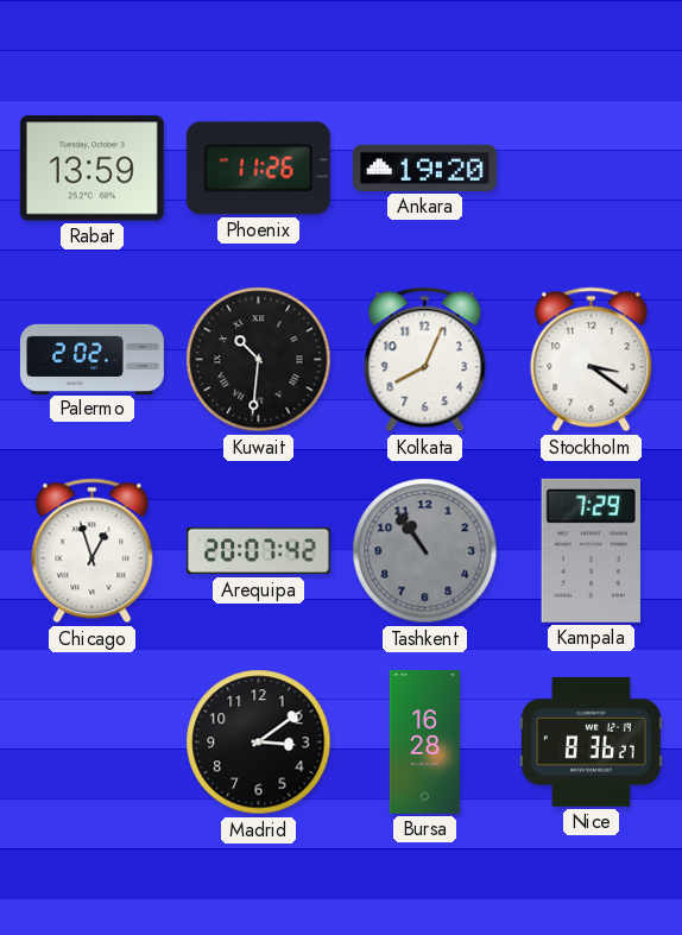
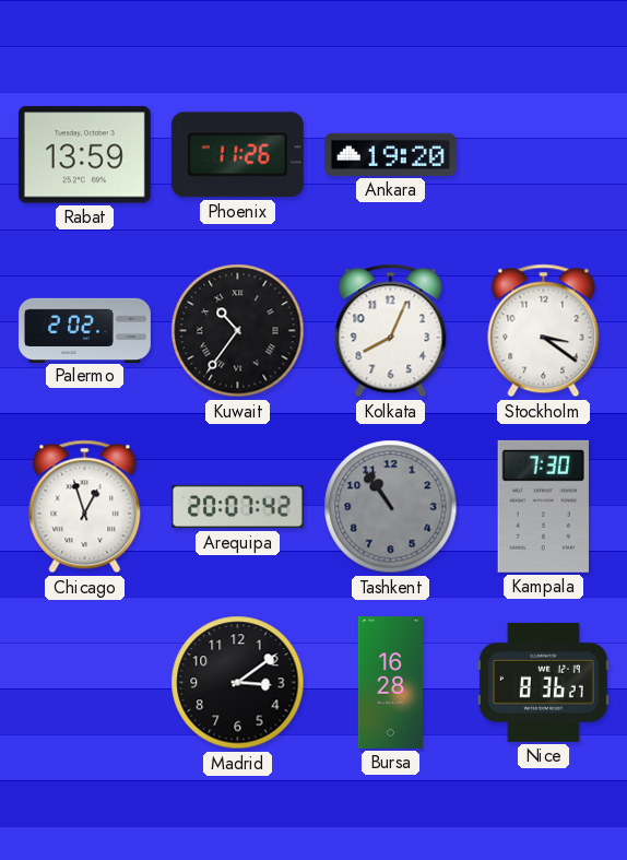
Kuwait: 10:31 -> 10:36 (238, 331)
Kampala: 7:29 -> 7:30 (543, 506)
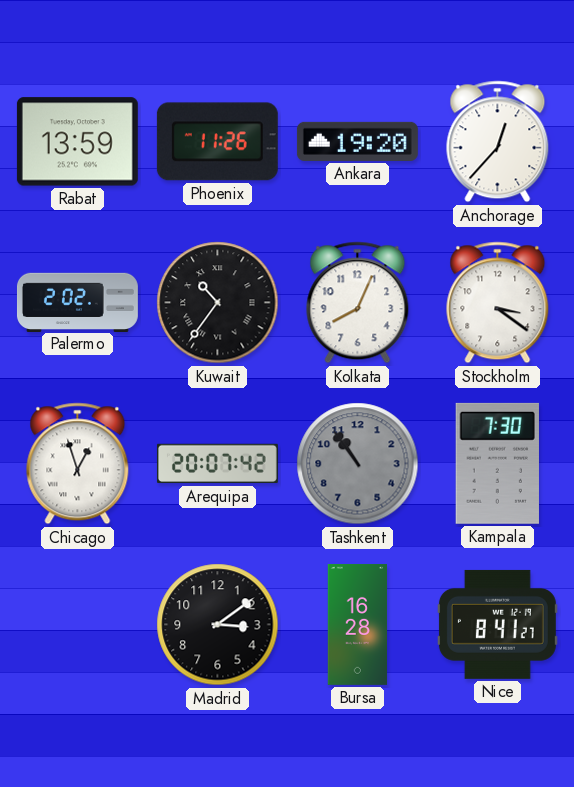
Anchorage: none -> 12:37 (498, 142)
Nice: 8:36 -> 8:41 (497, 624)
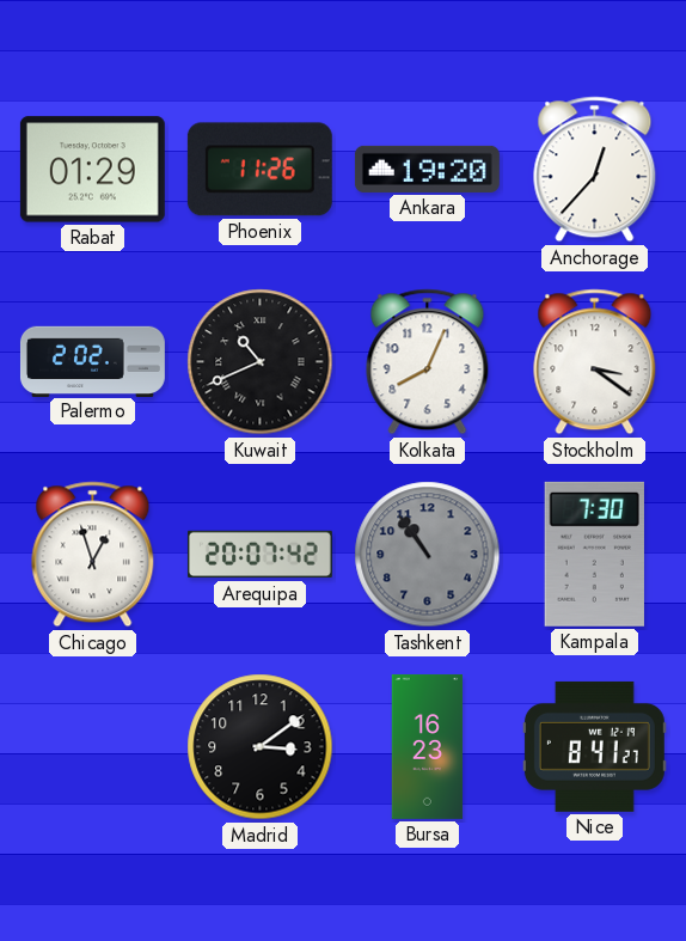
Rabat: 13:59 -> 01:29 (92, 170)
Kuwait: 10:36 -> 10:41 (261, 362)
Bursa: 16:28 -> 16:23 (428, 746)
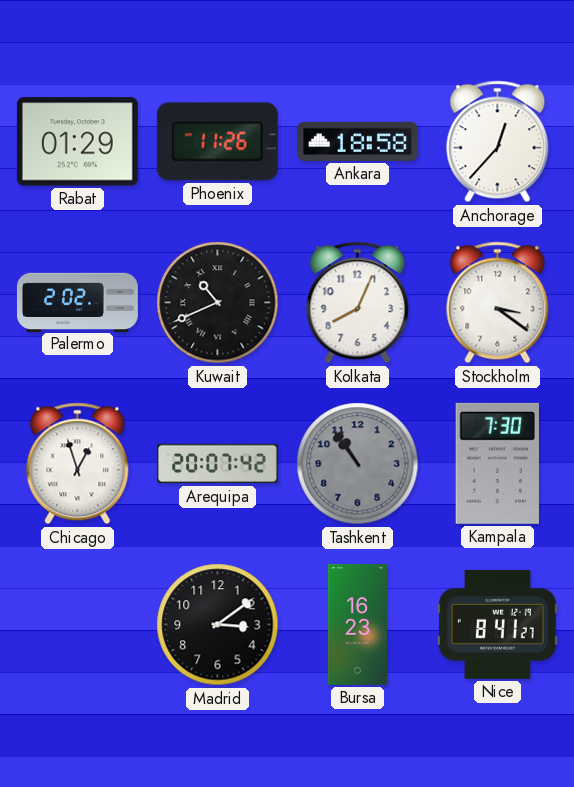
Ankara: 19:20 -> 18:58 (357, 141)
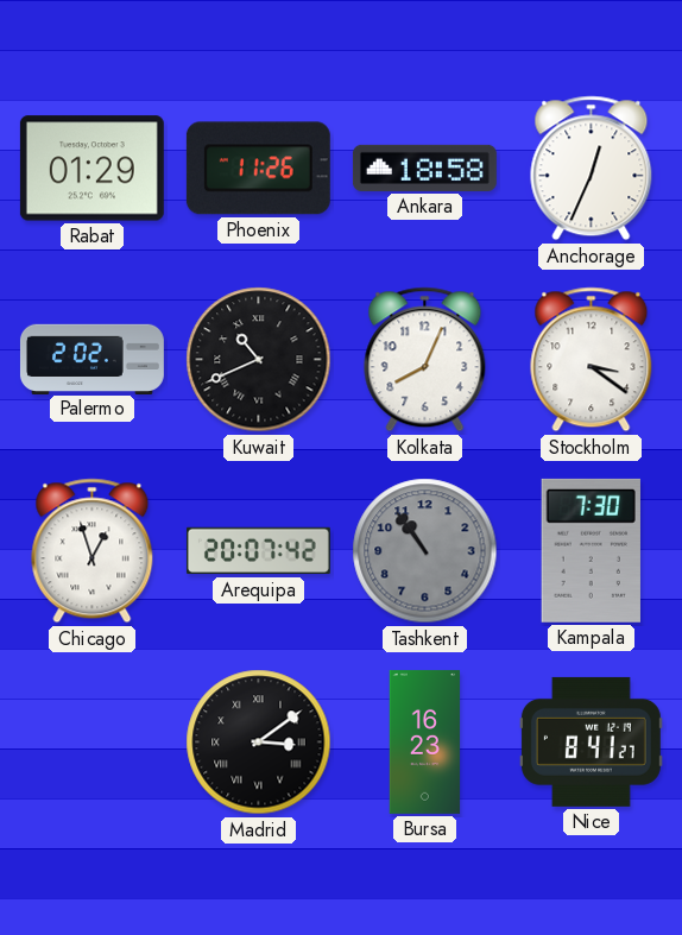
Anchorage: 12:37 -> 12:34 (592, 169)
Madrid numerals: Arabic -> Roman (259, 743)
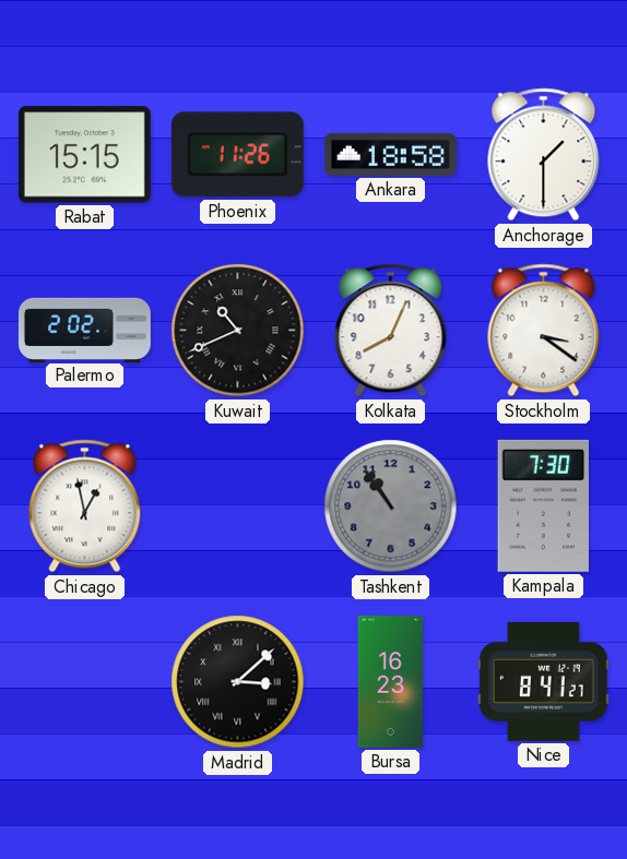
Rabat: 01:29 -> 15:15 (84, 155)
Anchorage: 12:34 -> 1:30 (544, 155)
Chicago: 12:57 -> 12:58 (85, 506)
Arequipa: 20:07 -> none (258, 551)
Madrid: 3:09 -> 3:08 (238, 682)
